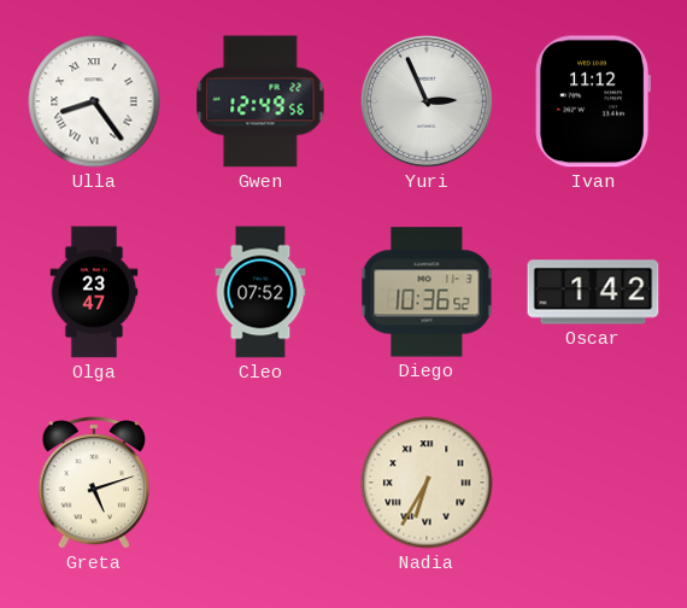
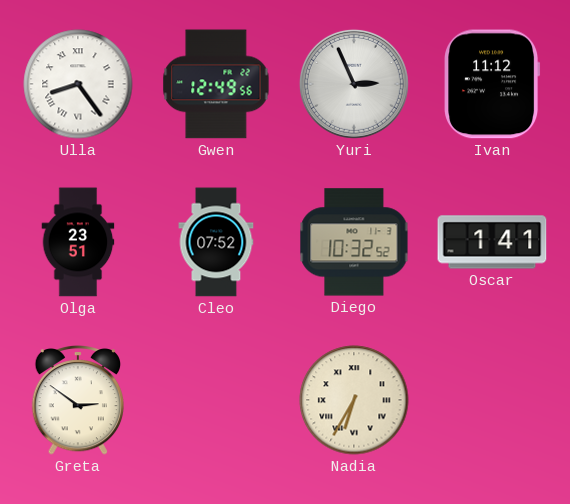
Olga: 23:47 -> 23:51 (78, 242)
Diego: 10:36 -> 10:32 (354, 242)
Oscar: 1:42 -> 1:41 (492, 242)
Greta: 5:12 -> 2:51 (78, 401)
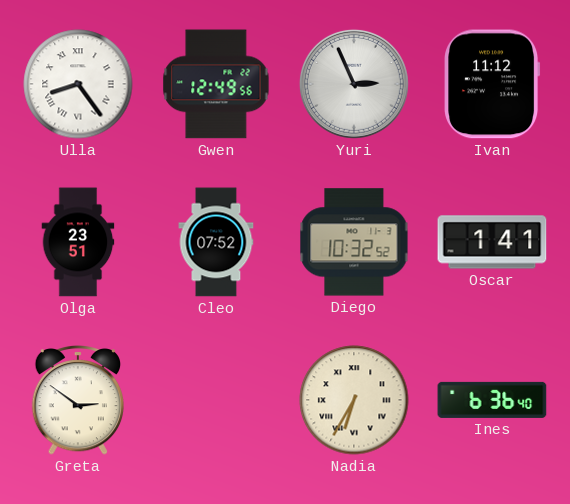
Ines: none -> 6:36 (492, 400)
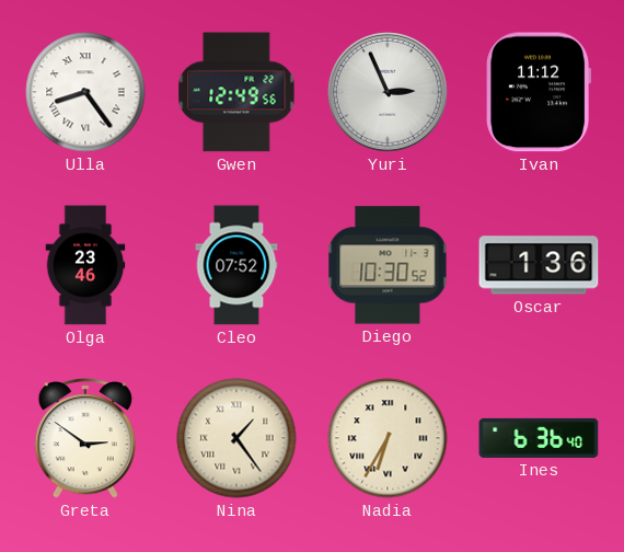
Olga: 23:51 -> 23:46 (85, 265)
Diego: 10:32 -> 10:30 (388, 265)
Oscar: 1:41 -> 1:36 (539, 265)
Nina: none -> 1:24 (236, 438)
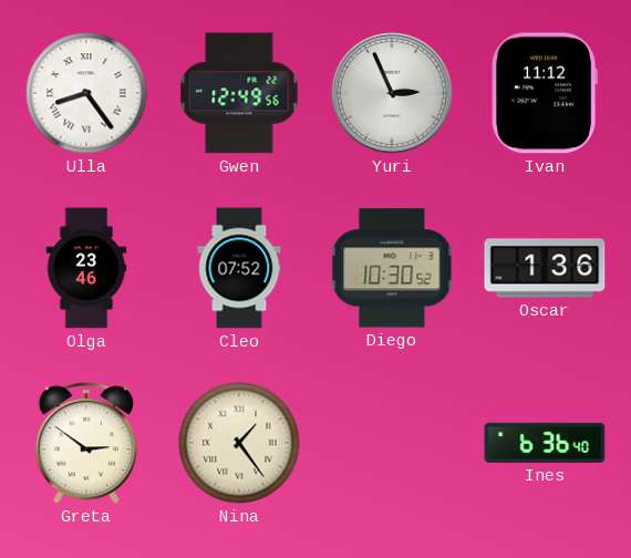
Nadia: 6:35 -> none (388, 438)
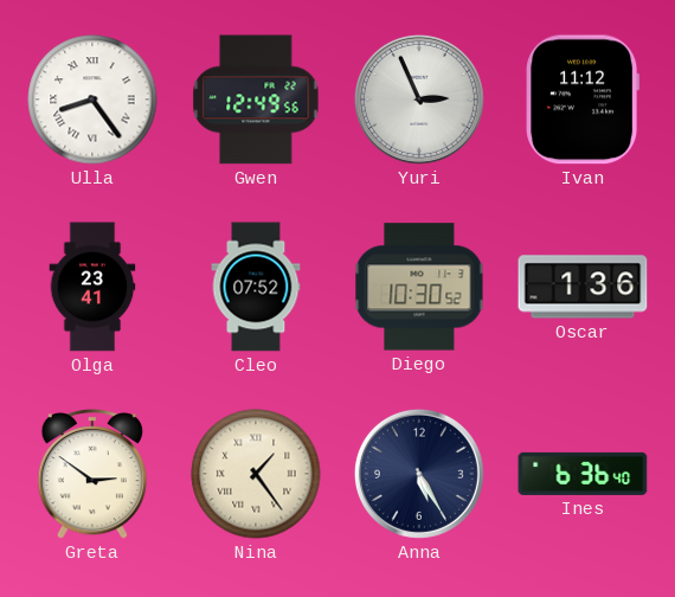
Olga: 23:46 -> 23:41 (92, 287)
Anna: none -> 5:25 (419, 474)
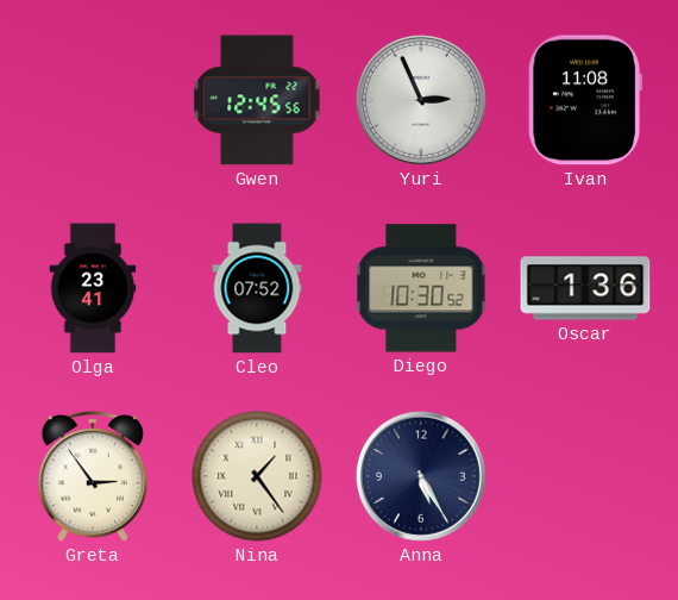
Ulla: 8:24 -> none (92, 99)
Gwen: 12:49 -> 12:45 (257, 100)
Ivan: 11:12 -> 11:08 (585, 100)
Greta: 2:51 -> 2:54 (93, 477)
Ines: 6:36 -> none (583, 474)
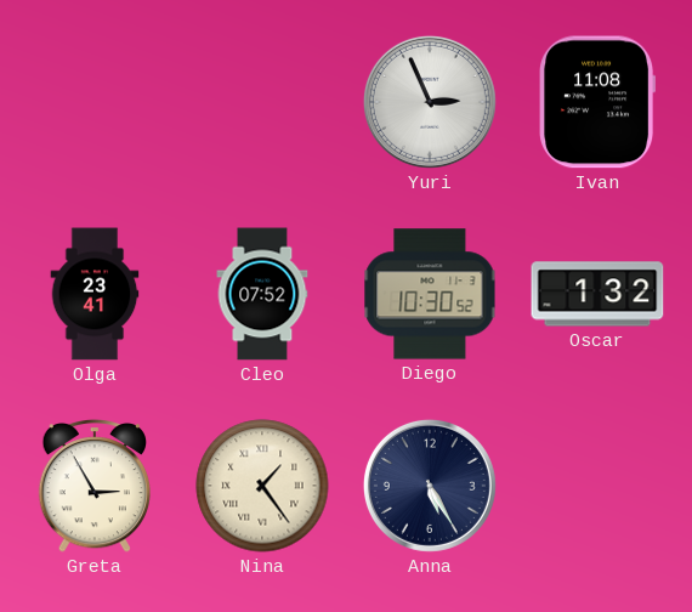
Gwen: 12:45 -> none (257, 100)
Oscar: 1:36 -> 1:32 (597, 294)
Greta: 2:54 -> 2:55 (95, 487)
